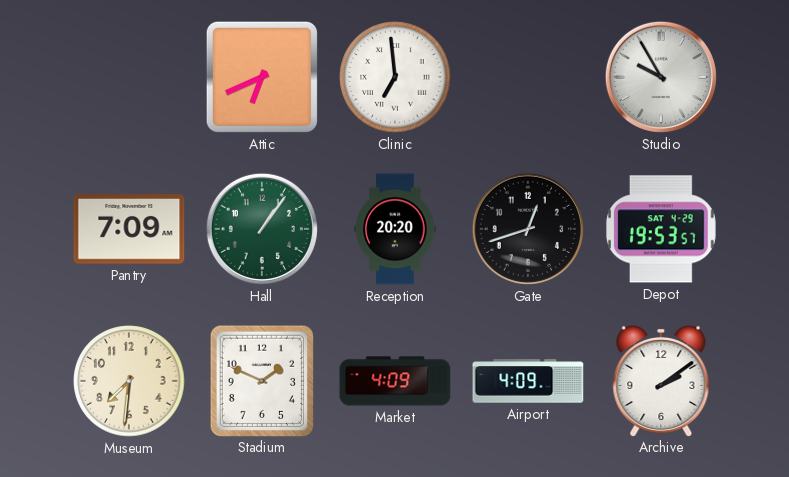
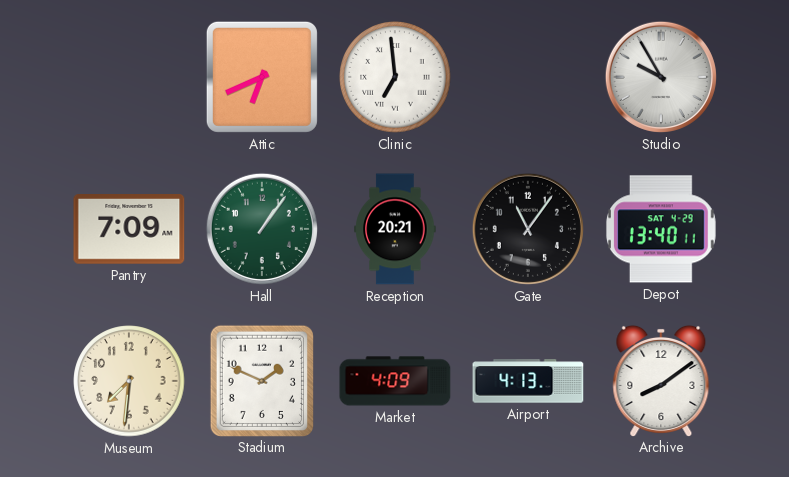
Reception: 20:20 -> 20:21 (395, 229)
Gate: 12:42 -> 11:06 (528, 229)
Depot: 19:53 -> 13:40 (661, 229)
Airport: 4:09 -> 4:13 (528, 381)
Archive: 2:09 -> 8:09 (661, 380)
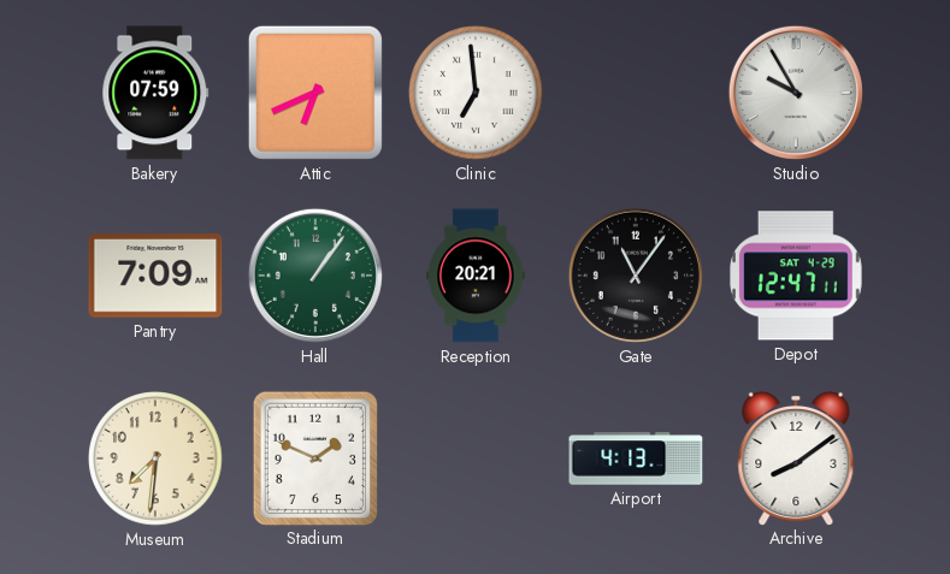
Bakery: none -> 07:59 (155, 93)
Depot: 13:40 -> 12:47 (796, 276)
Market: 4:09 -> none (395, 381)
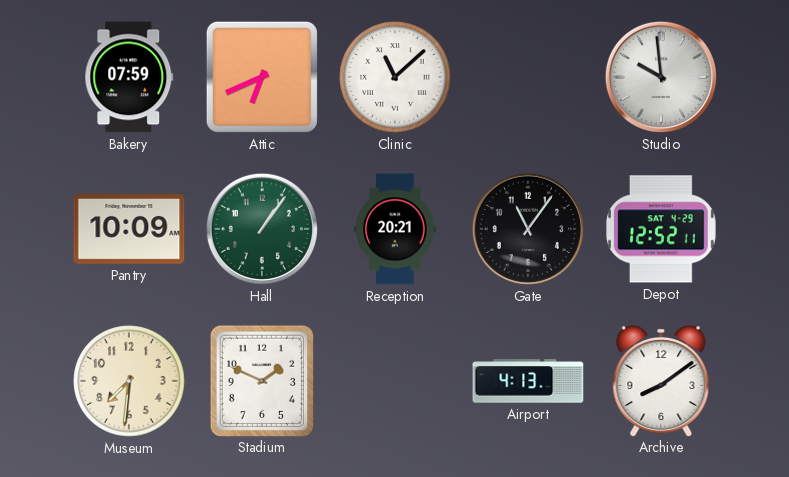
Clinic: 6:59 -> 11:08 (395, 77)
Studio: 9:55 -> 9:59 (661, 77)
Pantry: 7:09 -> 10:09 (129, 230)
Depot: 12:47 -> 12:52 (661, 229)
